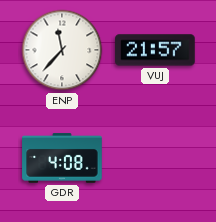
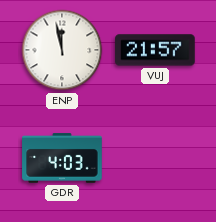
ENP: 11:37 -> 11:58 (62, 50)
GDR: 4:08 -> 4:03 (62, 158)
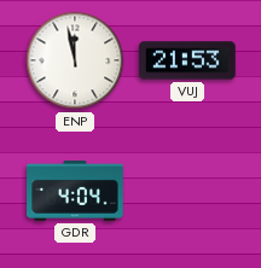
VUJ: 21:57 -> 21:53 (187, 60)
GDR: 4:03 -> 4:04 (75, 191)
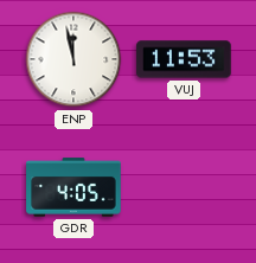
VUJ: 21:53 -> 11:53 (184, 59)
GDR: 4:04 -> 4:05 (73, 187)
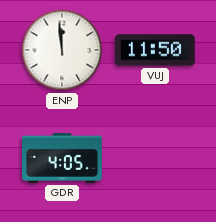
ENP: 11:58 -> 11:59 (62, 50)
VUJ: 11:53 -> 11:50 (155, 50)
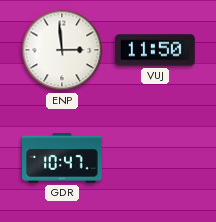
ENP: 11:59 -> 2:59 (62, 50)
GDR: 4:05 -> 10:47 (62, 158)
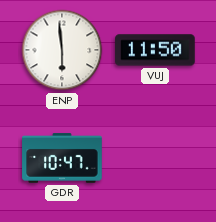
ENP: 2:59 -> 5:59 (62, 50)
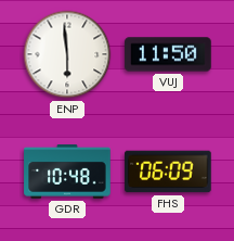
GDR: 10:47 -> 10:48 (67, 172)
FHS: none -> 06:09 (168, 172)
